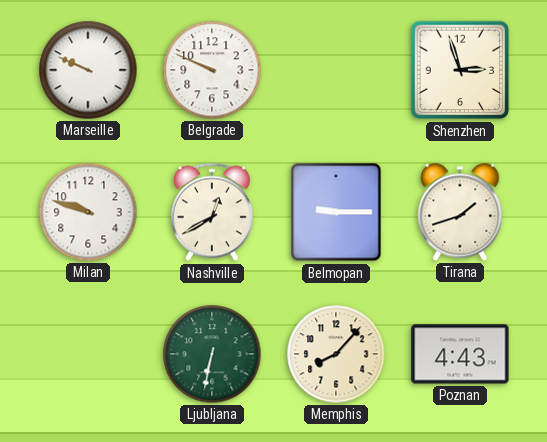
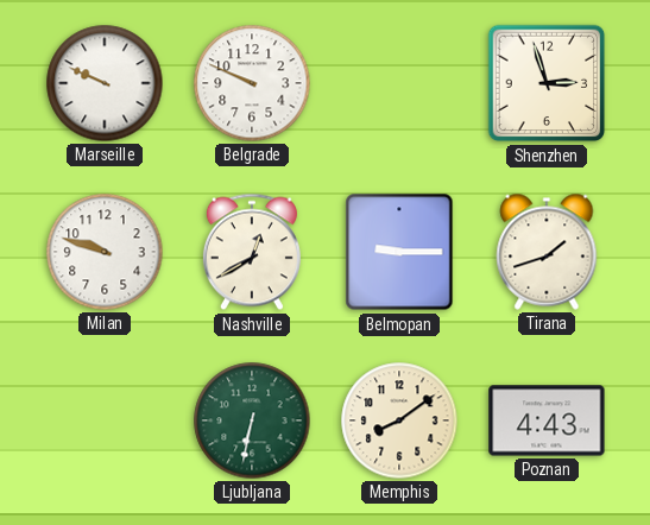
Memphis: 8:07 -> 8:09 (399, 420)
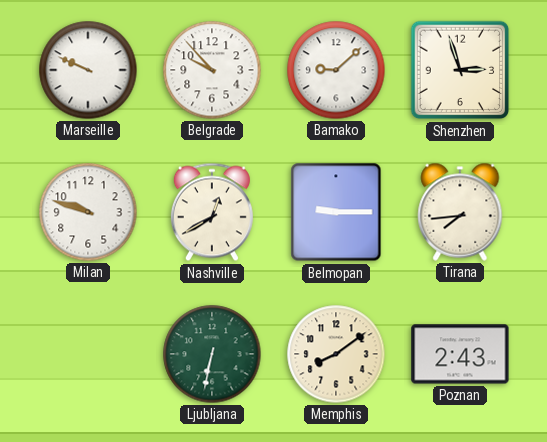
Belgrade: 9:49 -> 9:53 (212, 70)
Bamako: none -> 9:08 (336, 70)
Tirana: 1:42 -> 7:44 (460, 212)
Poznan: 4:43 -> 2:43 (460, 354)
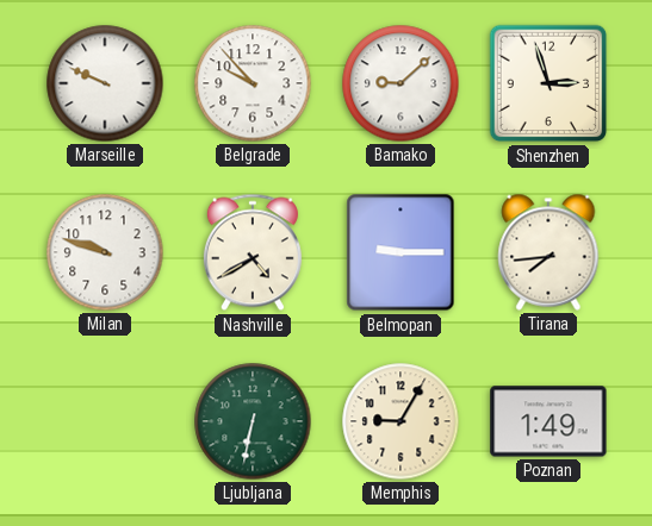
Nashville: 12:40 -> 4:40 (253, 252)
Memphis: 8:09 -> 9:05 (400, 421)
Poznan: 2:43 -> 1:49 (548, 421)
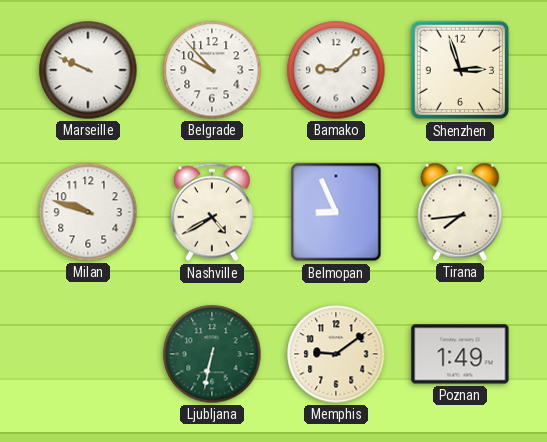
Belmopan: 9:15 -> 8:56 (336, 212)
Memphis: 9:05 -> 9:09 (336, 354)
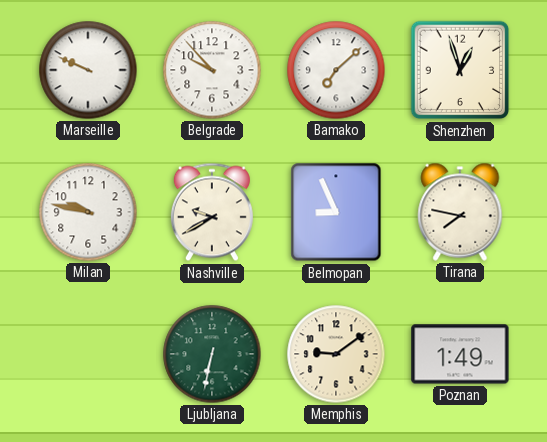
Bamako: 9:08 -> 7:08 (336, 70)
Shenzhen: 2:57 -> 12:57 (460, 70)
Milan: 9:48 -> 9:47 (88, 212)
Nashville: 4:40 -> 9:40 (212, 212)
Tirana: 7:44 -> 7:47 (460, 212)
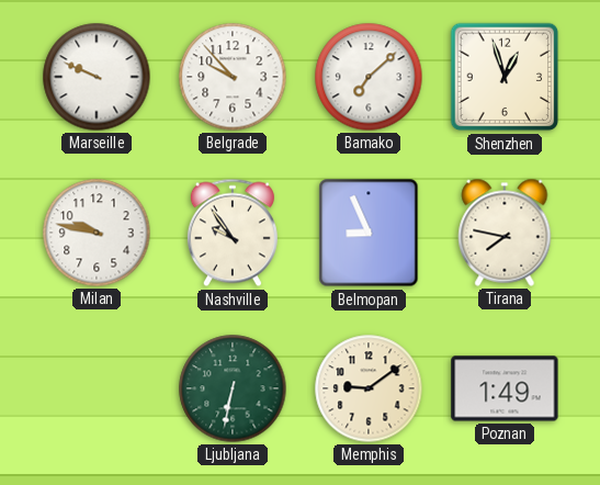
Nashville: 9:40 -> 9:54 (233, 233)
